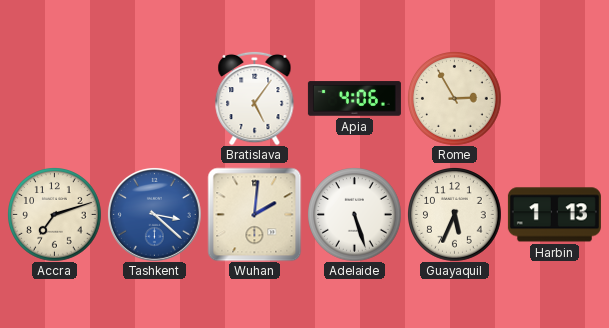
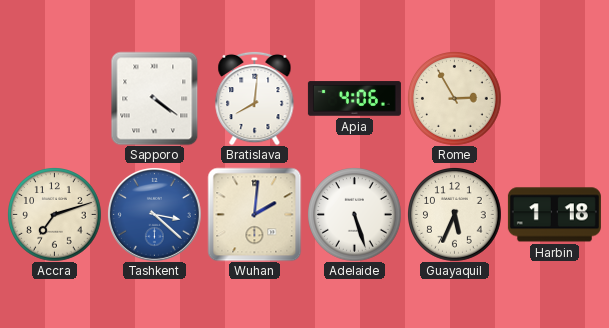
Sapporo: none -> 4:21 (155, 98)
Bratislava: 5:06 -> 8:01 (255, 98)
Harbin: 1:13 -> 1:18 (554, 215)
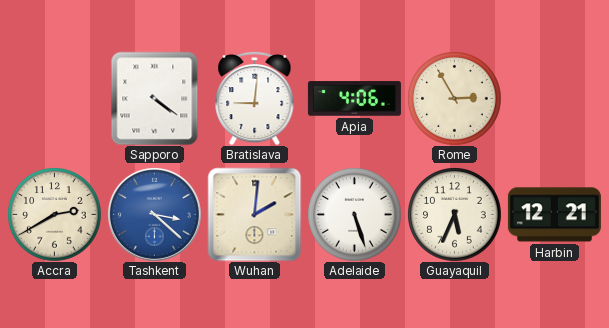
Bratislava: 8:01 -> 9:01 (255, 98)
Accra: 7:12 -> 2:40 (55, 215)
Harbin: 1:18 -> 12:21 (554, 215)
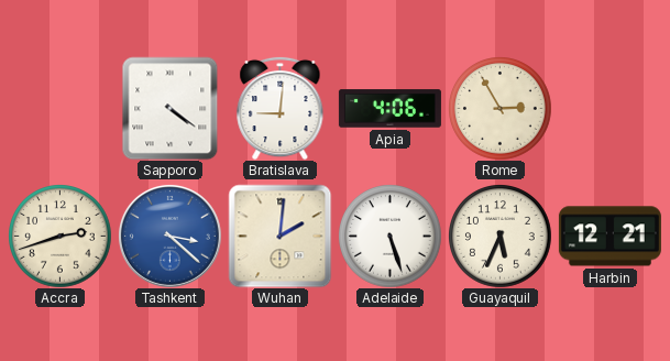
Accra: 2:40 -> 2:42 (61, 237)
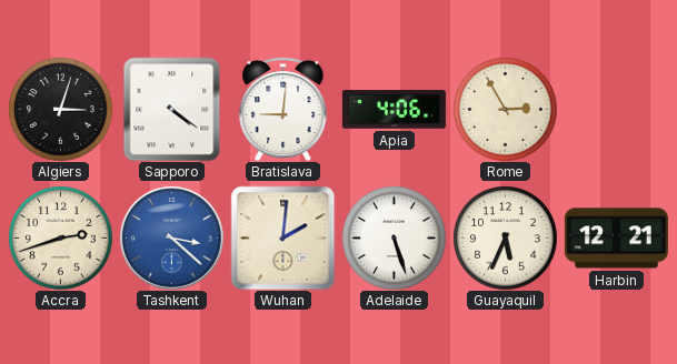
Algiers: none -> 3:03 (61, 110)
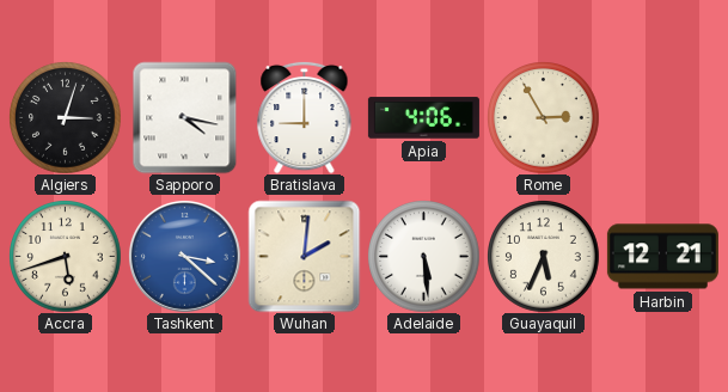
Sapporo: 4:21 -> 4:17 (185, 117)
Bratislava: 9:01 -> 9:00 (305, 117)
Accra: 2:42 -> 5:42 (66, 257)
Adelaide: 5:27 -> 5:29 (424, 257)
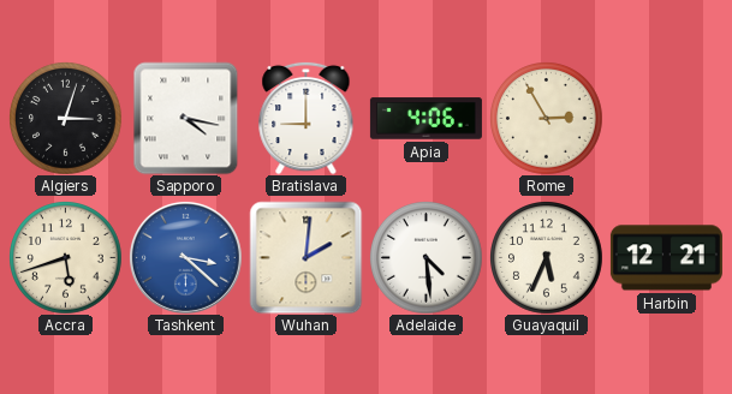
Adelaide: 5:29 -> 4:29 (427, 258)
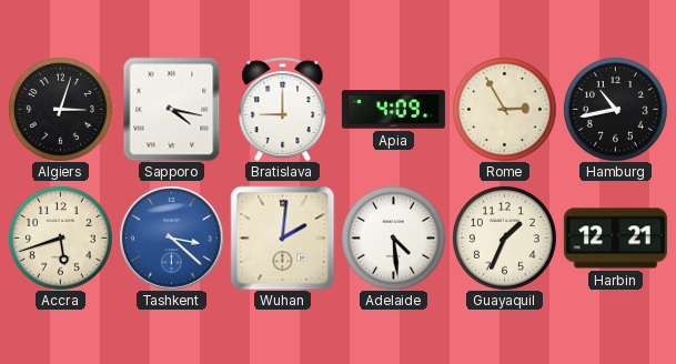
Apia: 4:06 -> 4:09 (393, 110)
Hamburg: none -> 10:43 (616, 110)
Guayaquil: 5:34 -> 1:34 (505, 239)
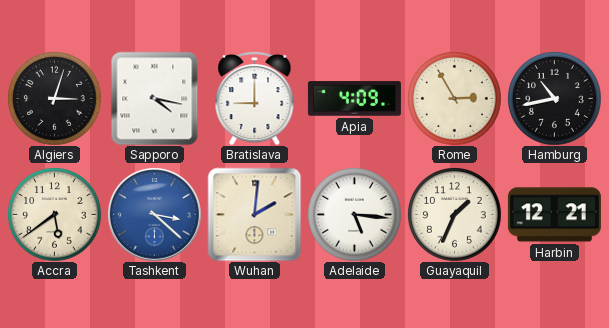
Accra: 5:42 -> 5:39 (55, 215)
Adelaide: 4:29 -> 5:16 (355, 215)
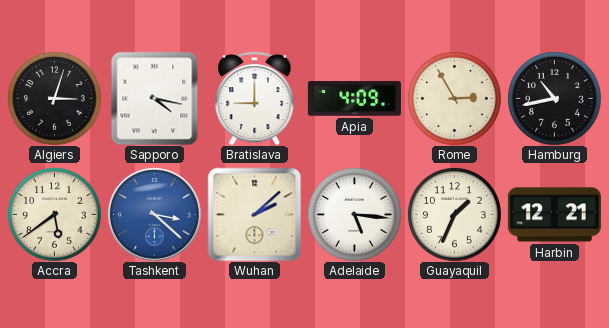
Wuhan: 2:01 -> 2:08 (254, 214)
